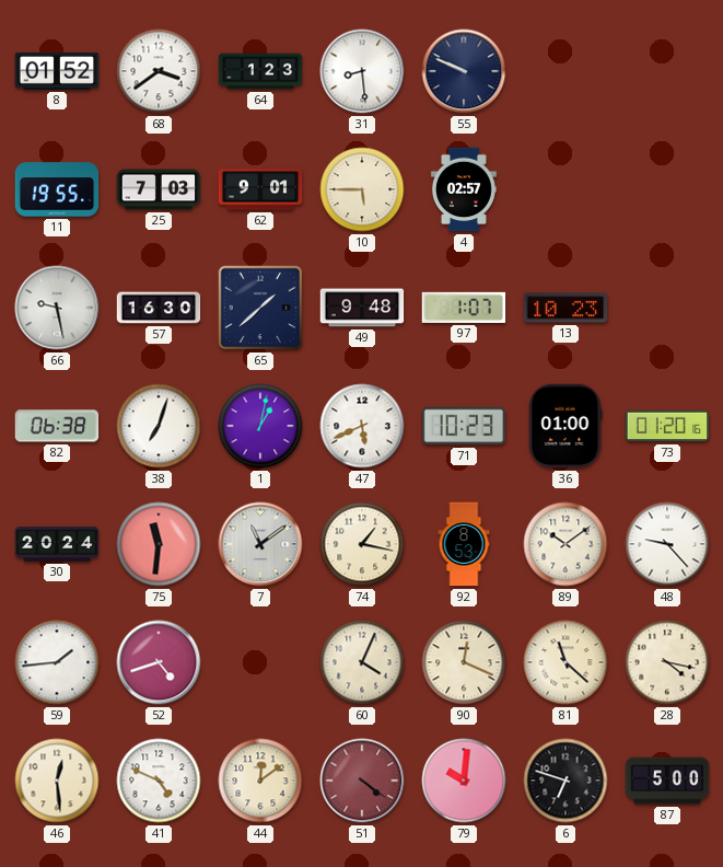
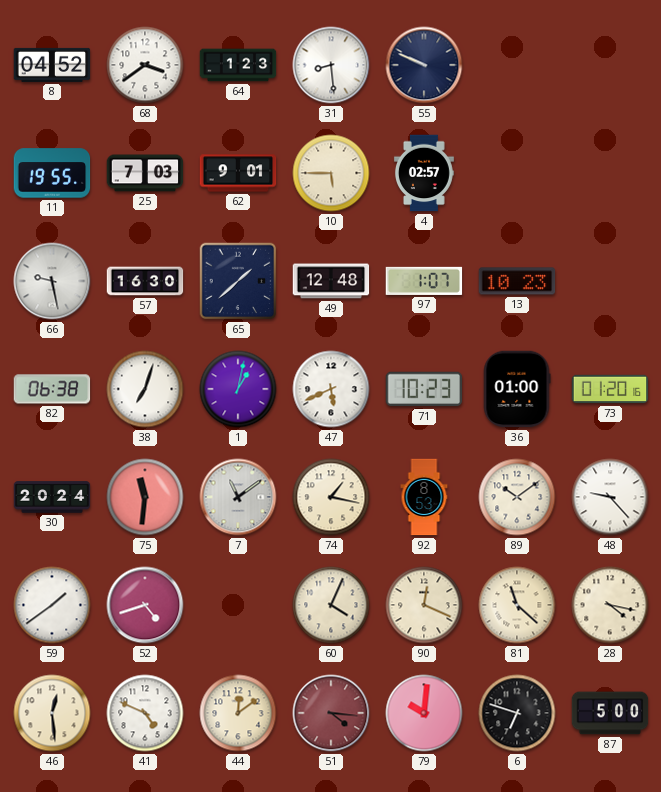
8: 01:52 -> 04:52 (52, 65)
49: 9:48 -> 12:48 (331, 281)
59: 1:44 -> 1:39 (52, 605)
51: 4:21 -> 4:16 (331, 713)
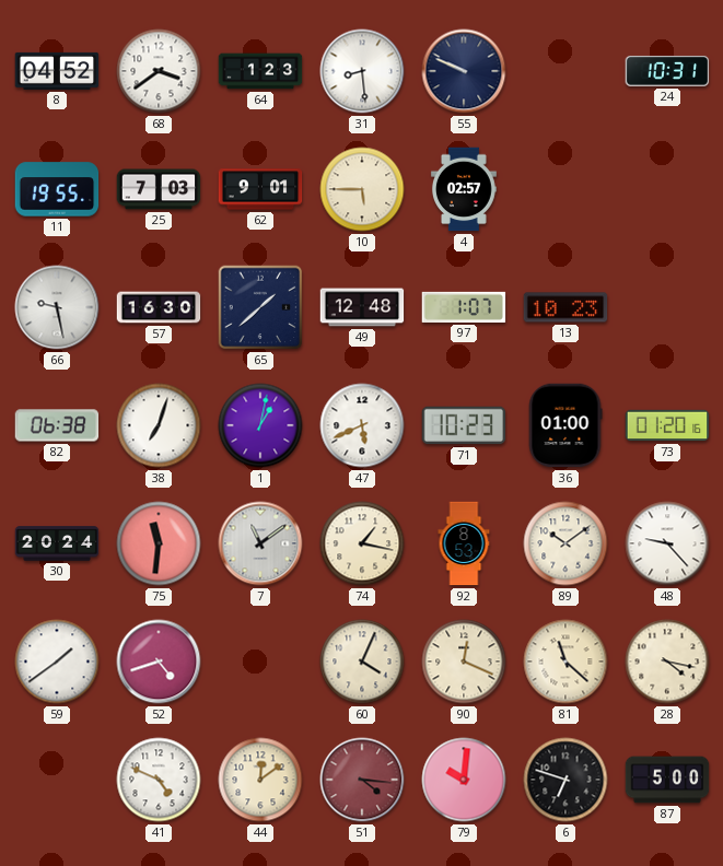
24: none -> 10:31 (667, 71)
46: 12:29 -> none (52, 713)
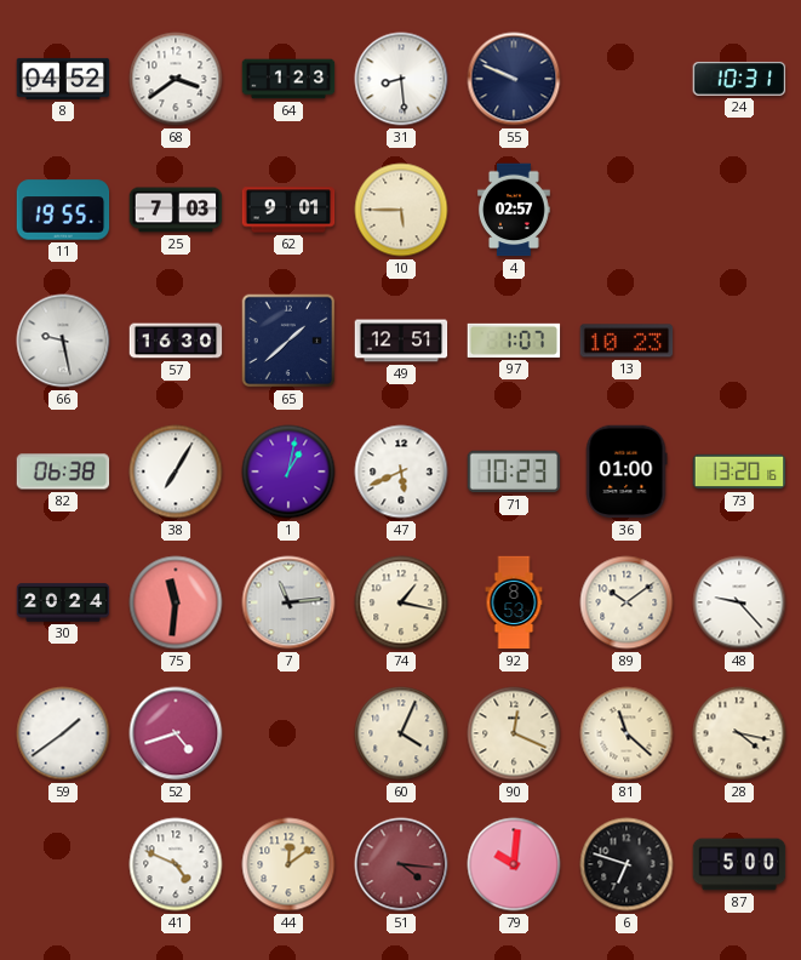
49: 12:48 -> 12:51 (401, 341)
38: 7:03 -> 7:05 (176, 472)
73: 01:20 -> 13:20 (739, 472)
7: 11:09 -> 11:14 (288, 602)
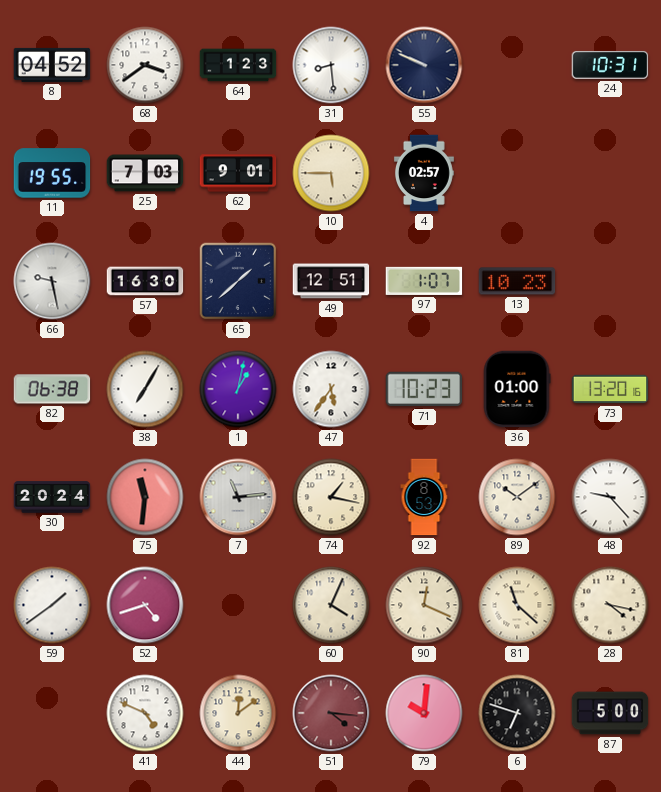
47: 5:41 -> 5:36 (331, 389)
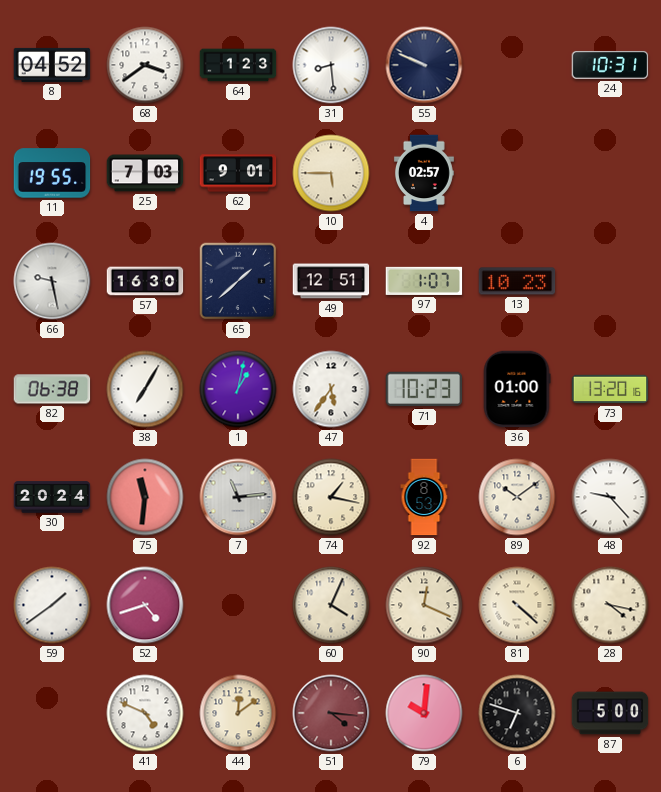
81: 11:22 -> 4:22 (517, 605)
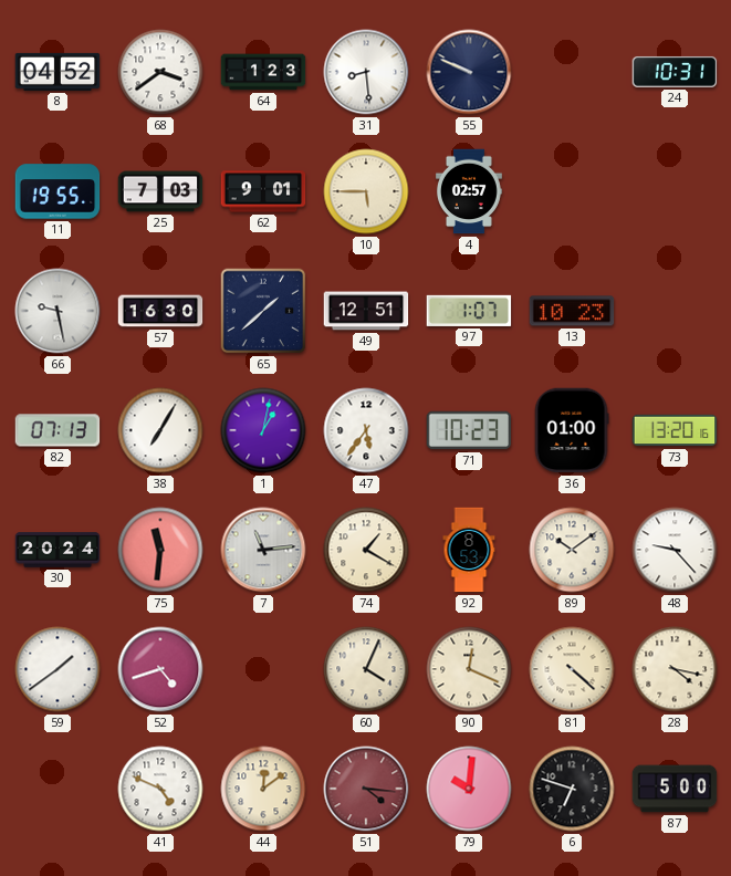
82: 06:38 -> 07:13 (58, 430)
74: 1:17 -> 1:20 (366, 550)
